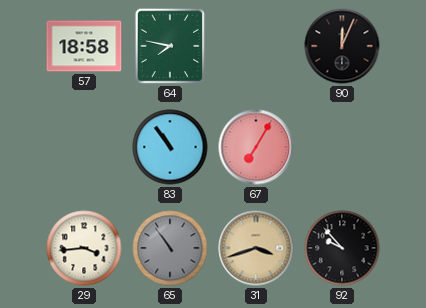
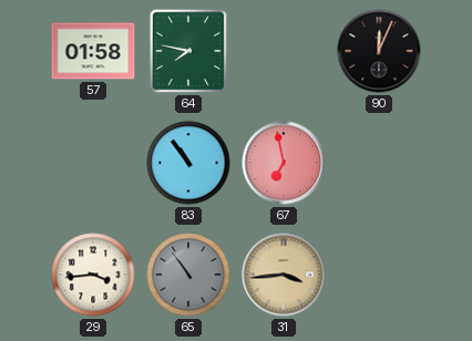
57: 18:58 -> 01:58 (93, 51)
67: 7:05 -> 6:58 (284, 163)
31: 3:42 -> 3:44 (284, 275)
92: 9:53 -> none (342, 248)
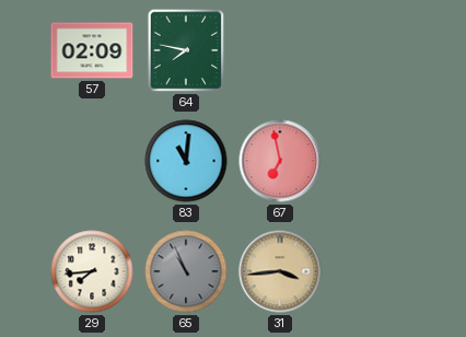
57: 01:58 -> 02:09 (92, 50)
90: 12:04 -> none (379, 51)
83: 10:54 -> 11:01 (186, 161)
29: 3:44 -> 7:44 (92, 271)
65: 10:54 -> 10:56 (186, 271)
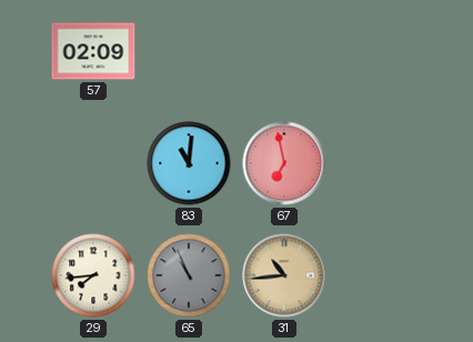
64: 7:47 -> none (186, 50)
31: 3:44 -> 10:44 (284, 275)
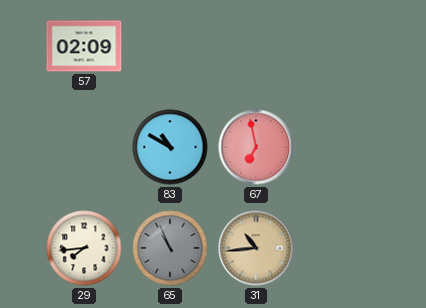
83: 11:01 -> 10:50 (170, 147)
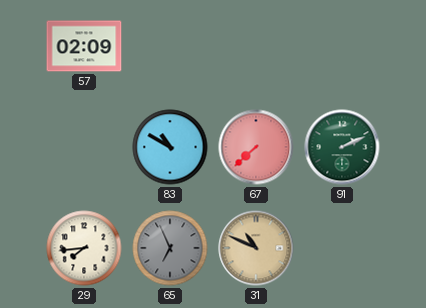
67: 6:58 -> 7:38 (256, 147)
91: none -> 2:11 (342, 147)
65: 10:56 -> 6:56 (170, 248)
31: 10:44 -> 10:49 (256, 248)
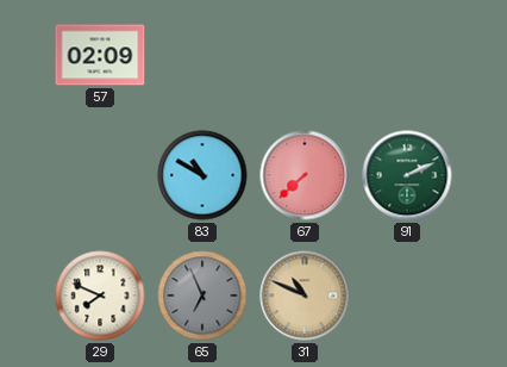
29: 7:44 -> 7:49 (100, 296)
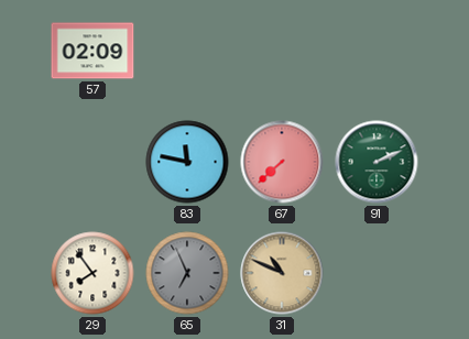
83: 10:50 -> 11:47 (187, 162)
29: 7:49 -> 7:54 (92, 273)
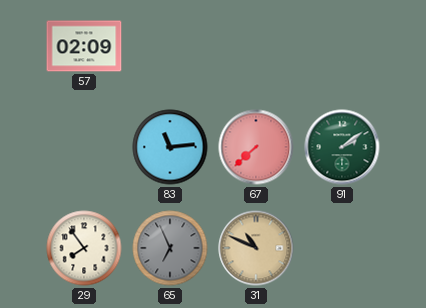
83: 11:47 -> 11:14 (170, 147)
91: 2:11 -> 2:09 (342, 147)
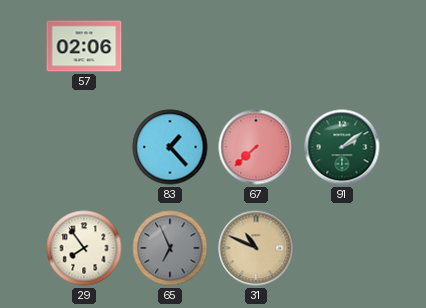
57: 02:09 -> 02:06 (84, 46)
83: 11:14 -> 1:23 (170, 147)
